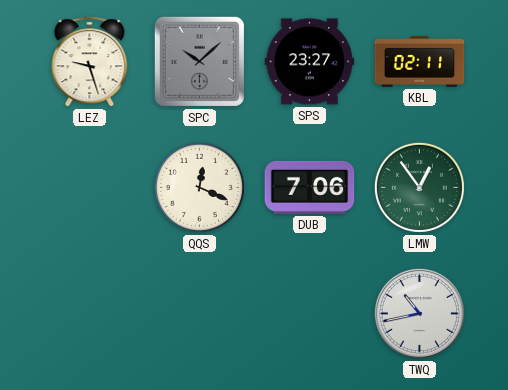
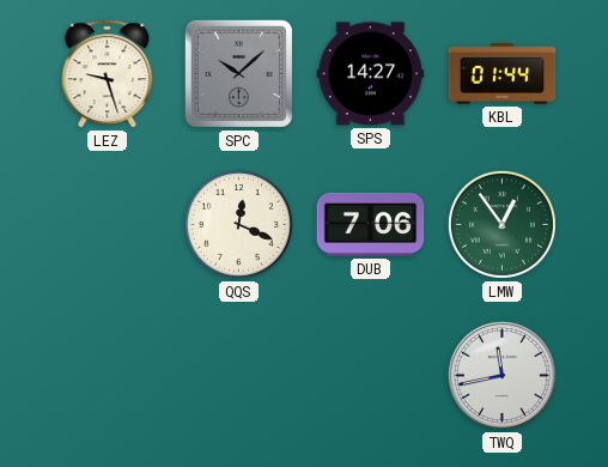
SPS: 23:27 -> 14:27 (371, 74)
KBL: 02:11 -> 01:44 (503, 74)
TWQ: 10:43 -> 11:43 (501, 375)
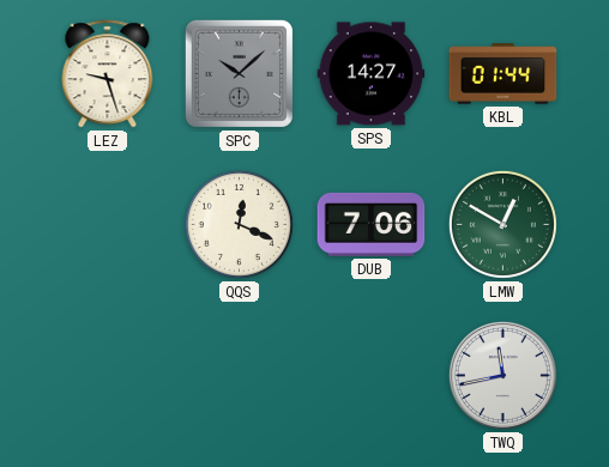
LMW: 12:54 -> 12:50 (502, 224)
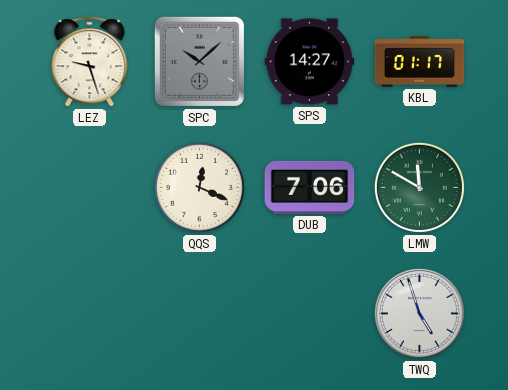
KBL: 01:44 -> 01:17 (420, 62)
LMW: 12:50 -> 11:50 (419, 187)
TWQ: 11:43 -> 4:57 (419, 313)
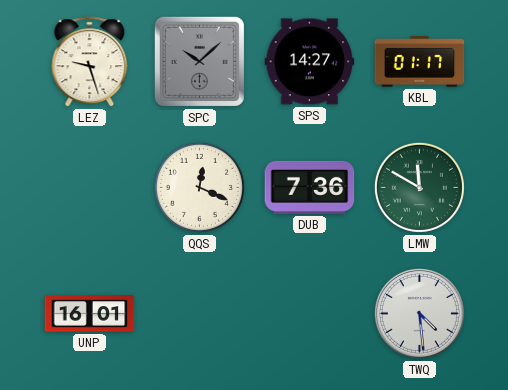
DUB: 7:06 -> 7:36 (310, 187)
UNP: none -> 16:01 (90, 314)
TWQ: 4:57 -> 4:29 (419, 313)
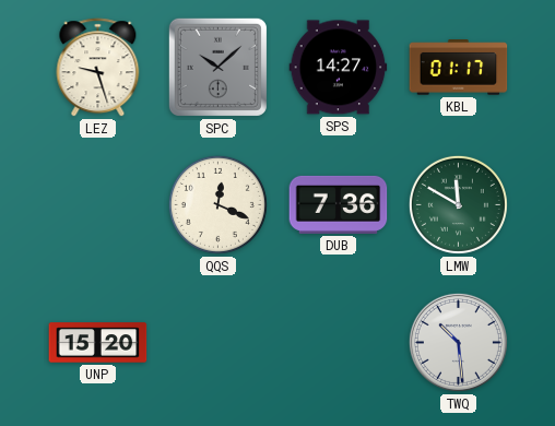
UNP: 16:01 -> 15:20 (98, 343)
TWQ: 4:29 -> 10:29 (458, 342)
